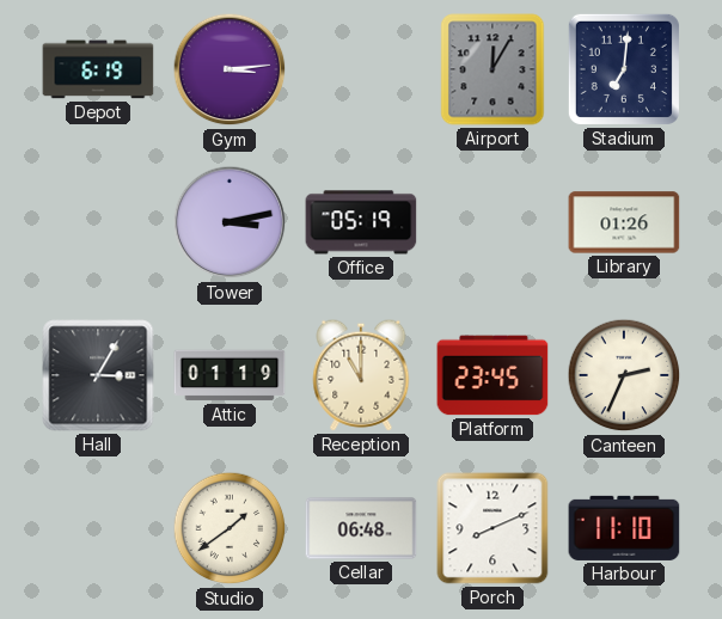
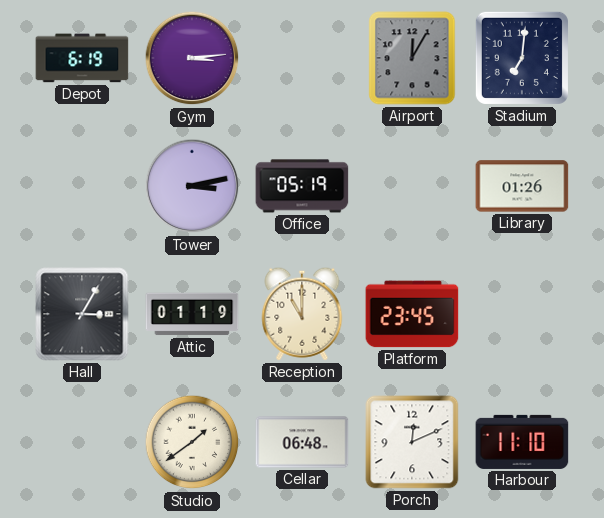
Canteen: 2:34 -> none (624, 375)
Porch: 8:11 -> 12:11 (412, 442)
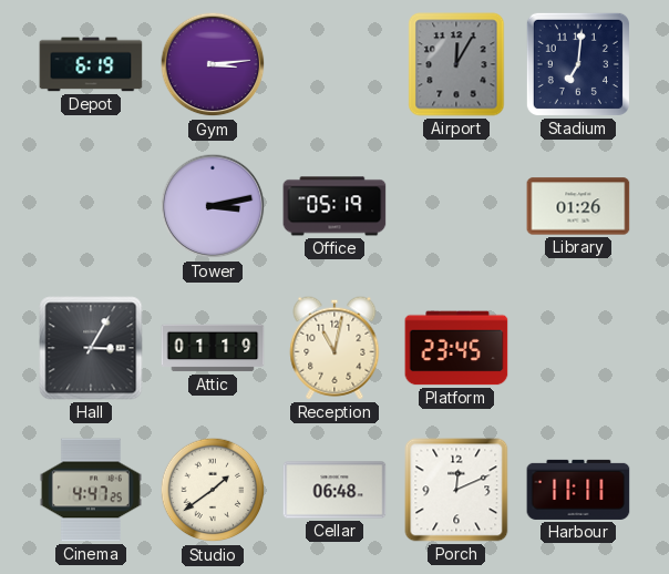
Reception: 11:00 -> 11:02 (334, 348)
Cinema: none -> 4:47 (91, 490)
Harbour: 11:10 -> 11:11 (578, 490)
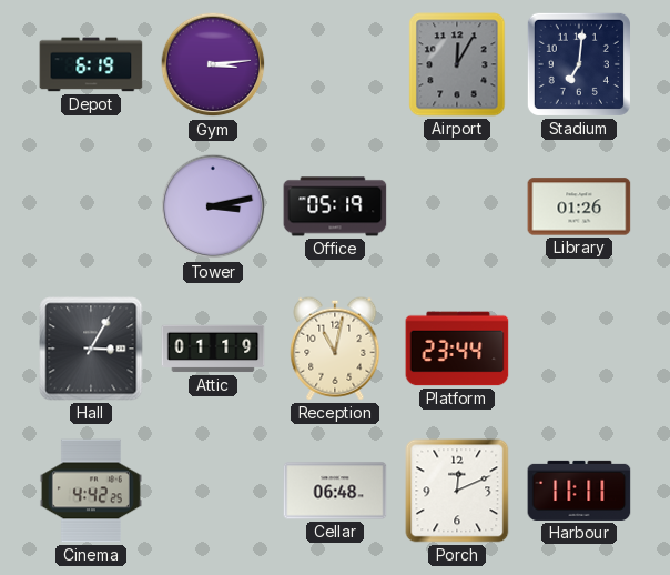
Platform: 23:45 -> 23:44 (457, 349)
Cinema: 4:47 -> 4:42 (91, 491)
Studio: 1:39 -> none (213, 490)
